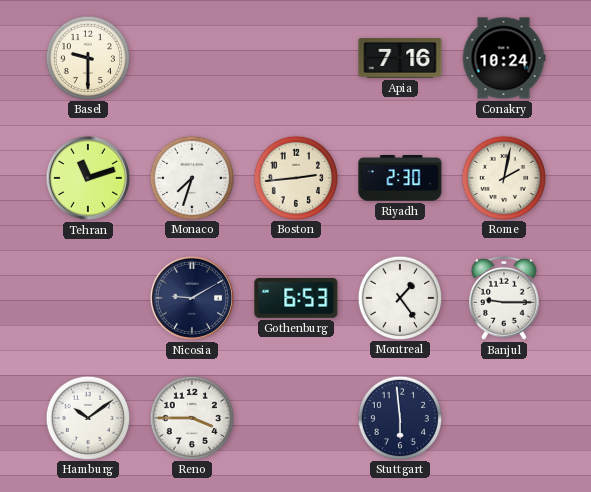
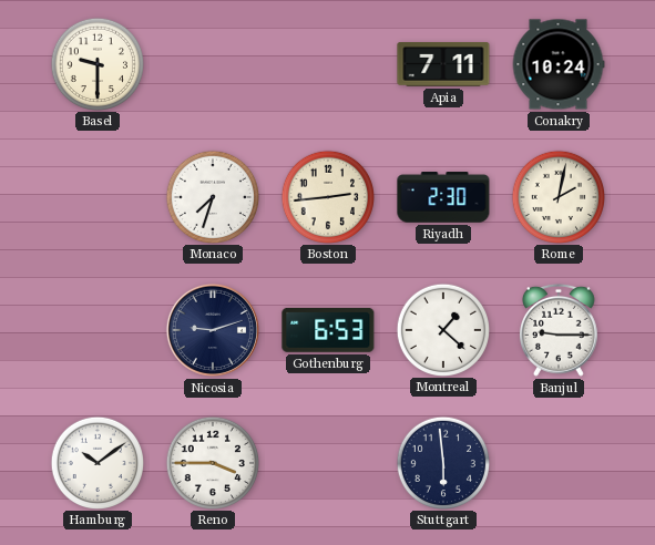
Apia: 7:16 -> 7:11 (443, 65)
Tehran: 11:12 -> none (88, 178)
Nicosia: 9:10 -> 9:12 (213, 330)
Montreal: 1:24 -> 1:22 (442, 329)
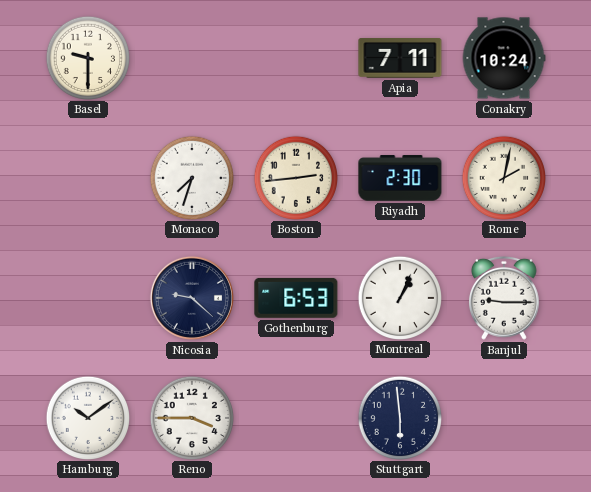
Nicosia: 9:12 -> 9:22 (192, 298)
Montreal: 1:22 -> 1:04 (399, 297)
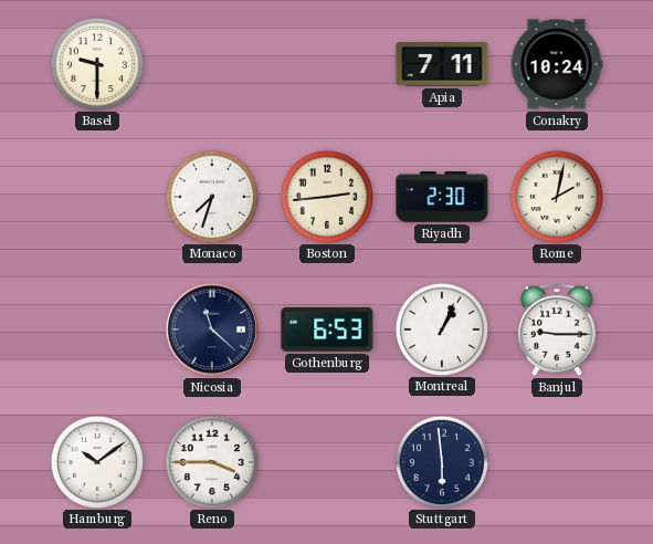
Nicosia: 9:22 -> 11:22 (212, 329)
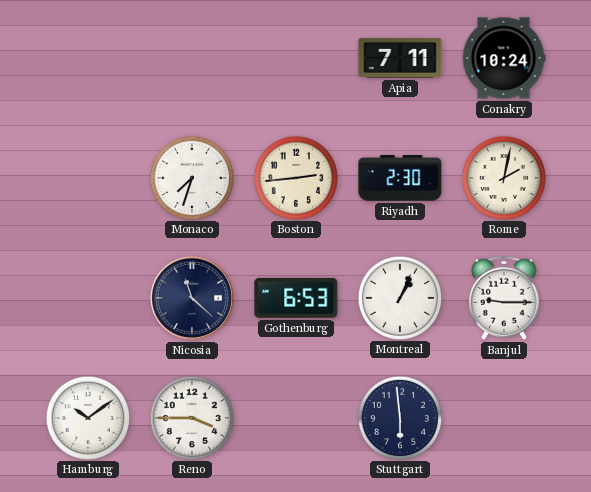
Basel: 9:30 -> none (96, 63)
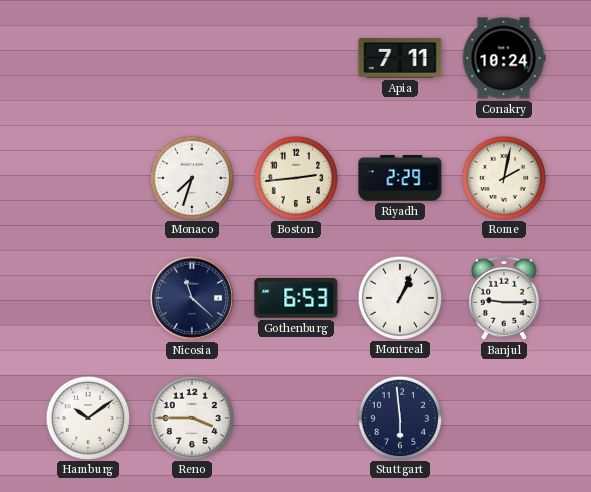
Riyadh: 2:30 -> 2:29 (400, 178)
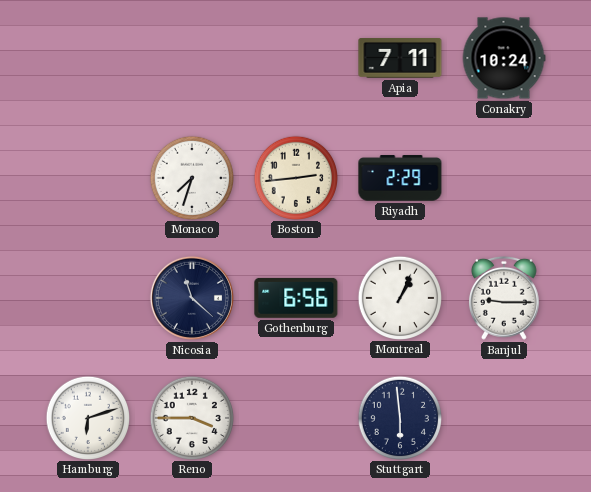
Rome: 2:02 -> none (503, 177)
Gothenburg: 6:53 -> 6:56 (296, 298)
Hamburg: 10:09 -> 6:12 (87, 417)
